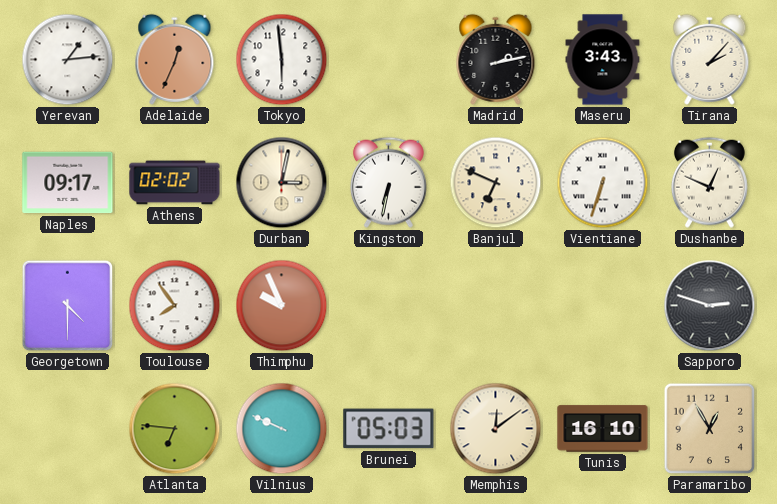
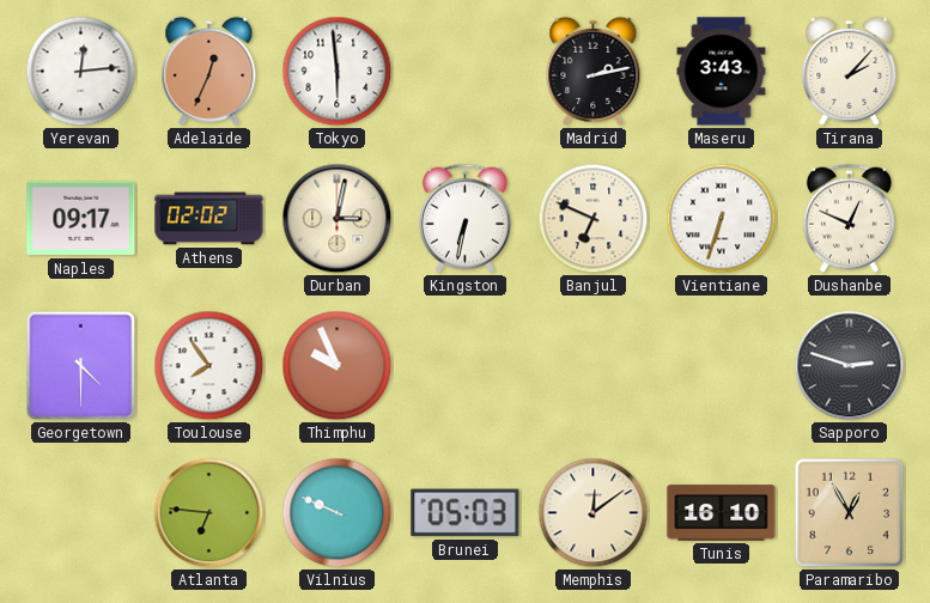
Yerevan: 1:14 -> 12:14 (81, 72)
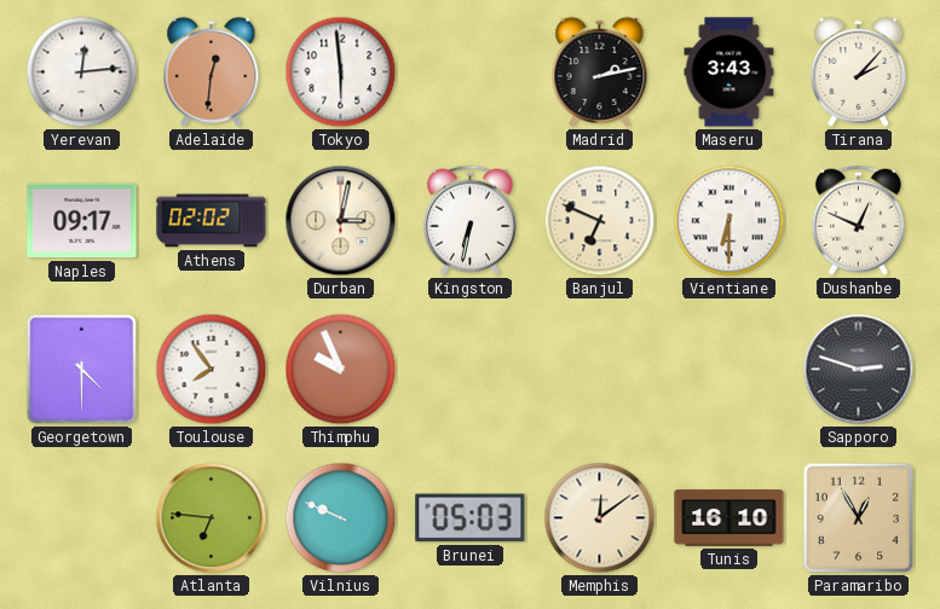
Adelaide: 12:34 -> 12:31 (212, 71)
Vientiane: 6:33 -> 6:30 (729, 221)
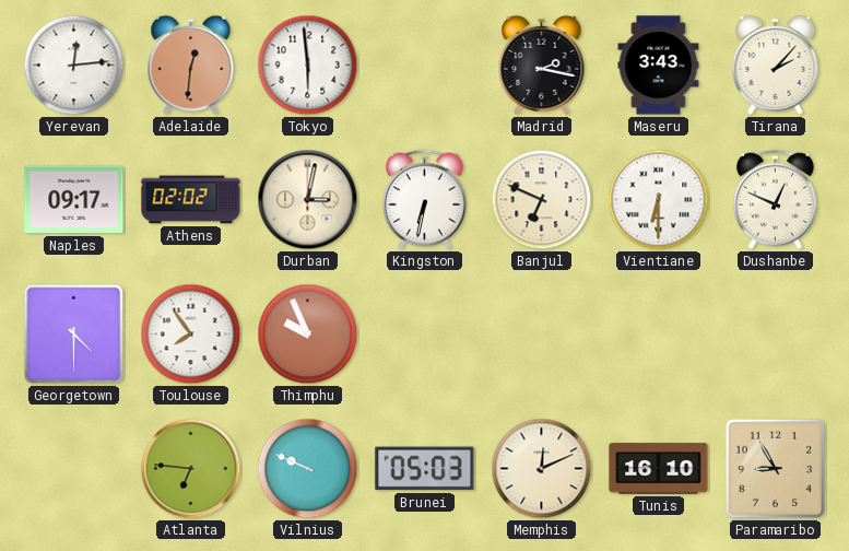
Madrid: 2:13 -> 2:17 (542, 65)
Sapporo: 2:48 -> none (859, 370)
Memphis: 12:09 -> 12:11 (542, 469)
Paramaribo: 12:55 -> 8:55 (776, 469)
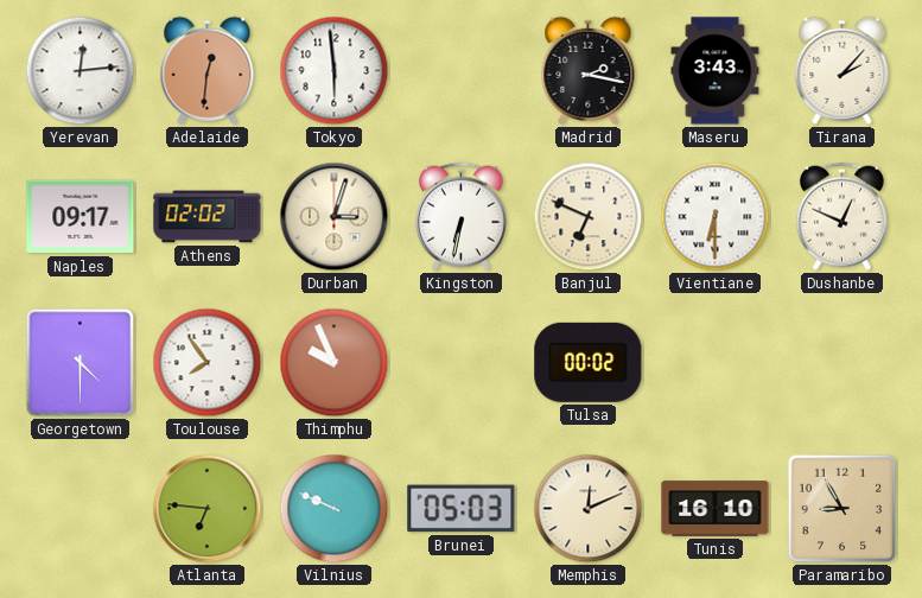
Durban: 3:02 -> 3:03 (335, 217)
Tulsa: none -> 00:02 (589, 362)
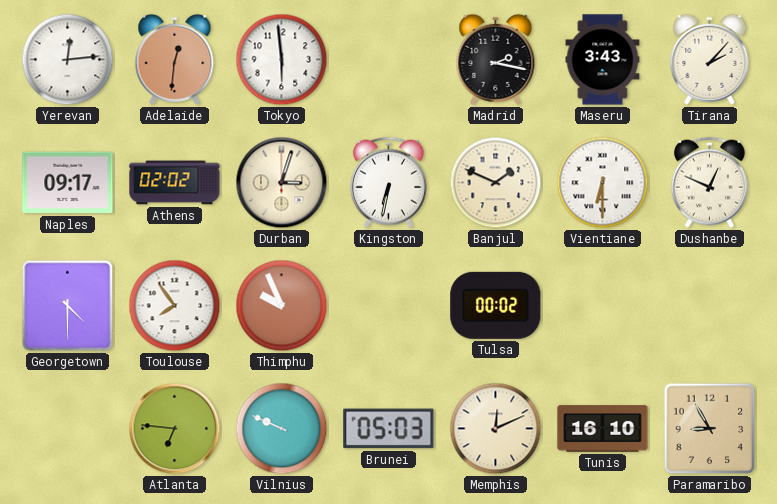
Banjul: 6:49 -> 1:49 (496, 183)
